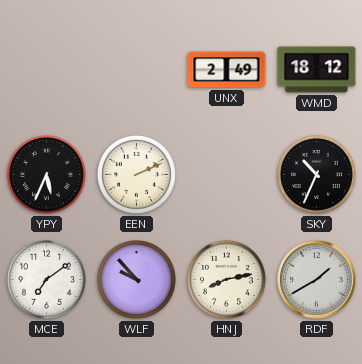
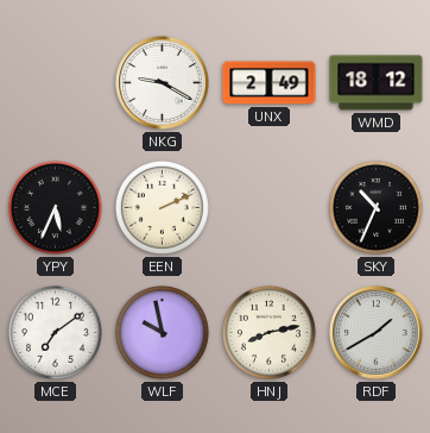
NKG: none -> 9:20 (163, 83)
WLF: 9:53 -> 9:58 (162, 332)
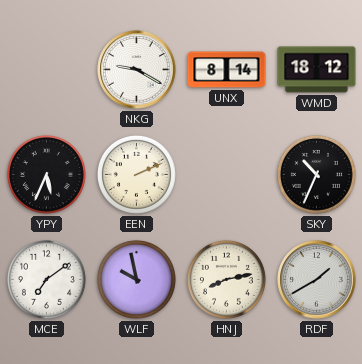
UNX: 2:49 -> 8:14 (227, 70)
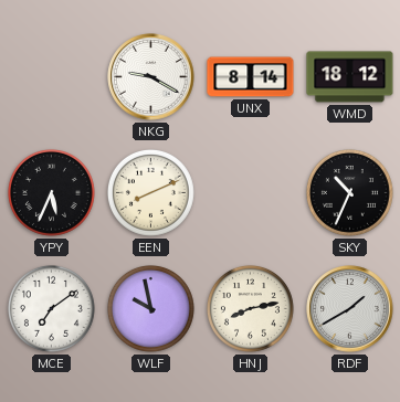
EEN: 2:11 -> 8:11 (150, 192)
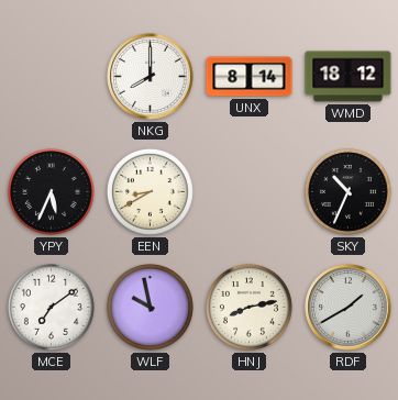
NKG: 9:20 -> 8:00 (151, 77)
EEN: 8:11 -> 8:40 (150, 191)
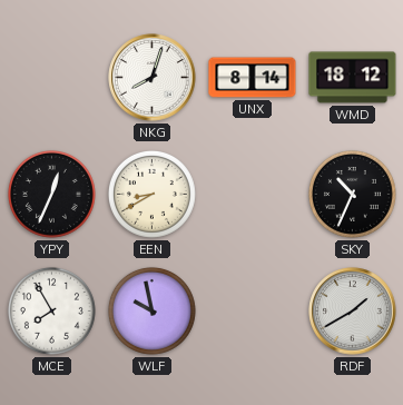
NKG: 8:00 -> 8:03 (153, 78)
YPY: 5:34 -> 12:34 (51, 194)
MCE: 7:09 -> 7:55 (51, 310)
HNJ: 8:13 -> none (248, 307)
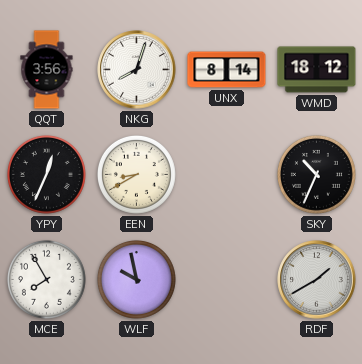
QQT: none -> 3:56 (47, 70)
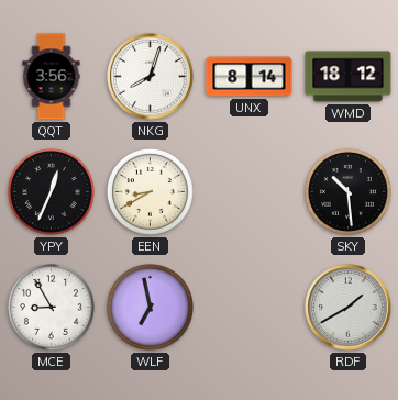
SKY: 10:34 -> 10:29 (347, 191)
MCE: 7:55 -> 8:55 (51, 307)
WLF: 9:58 -> 6:58 (150, 307)
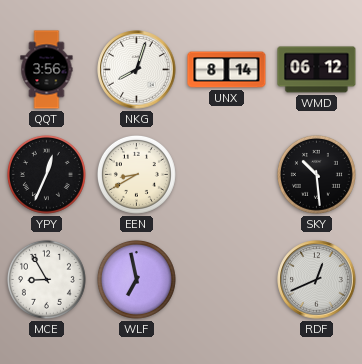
WMD: 18:12 -> 06:12 (317, 70)
RDF: 1:40 -> 12:41 (317, 280)
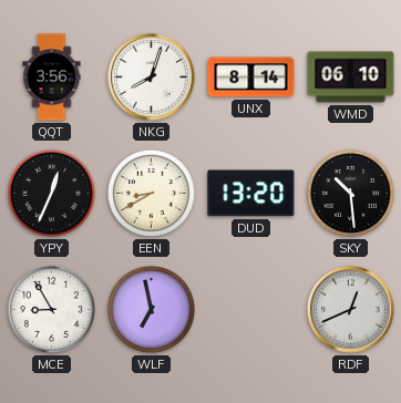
WMD: 06:12 -> 06:10 (351, 77)
DUD: none -> 13:20 (251, 194)
